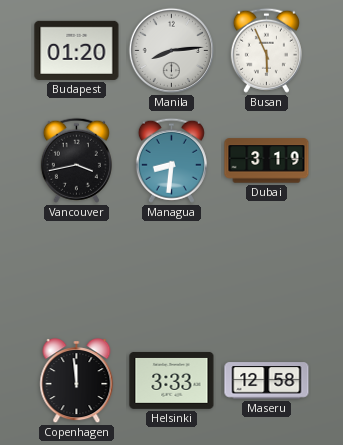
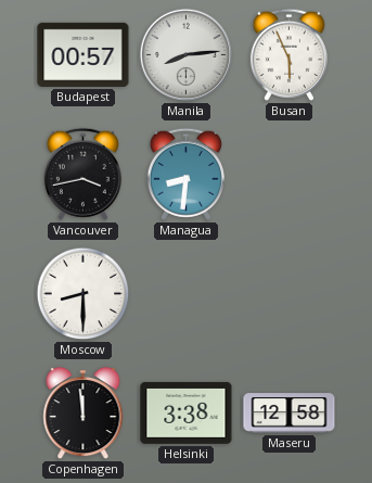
Budapest: 01:20 -> 00:57 (84, 54)
Dubai: 3:19 -> none (267, 161)
Moscow: none -> 8:30 (84, 294)
Helsinki: 3:33 -> 3:38 (187, 412)
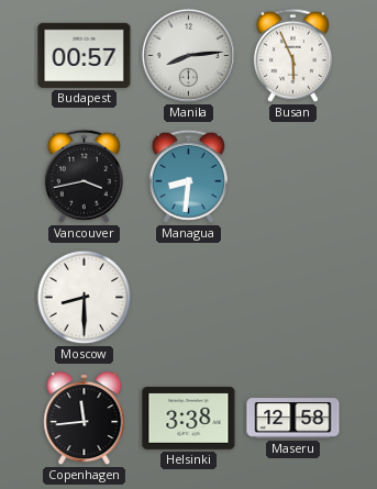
Copenhagen: 11:59 -> 11:44 (85, 420)
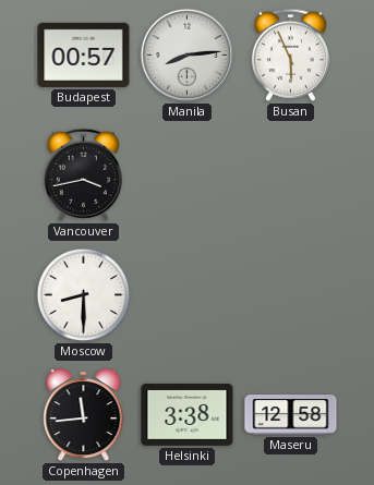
Managua: 8:31 -> none (188, 176)
